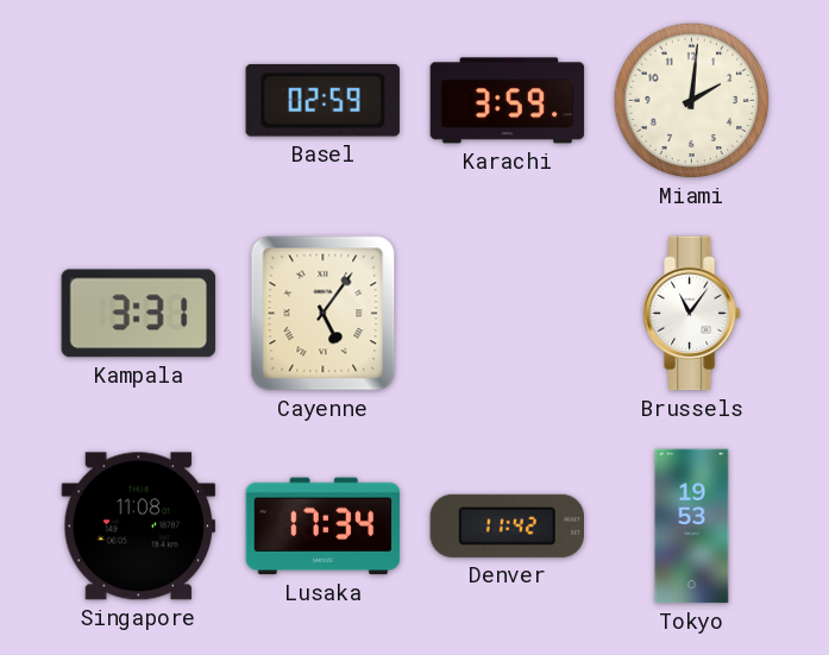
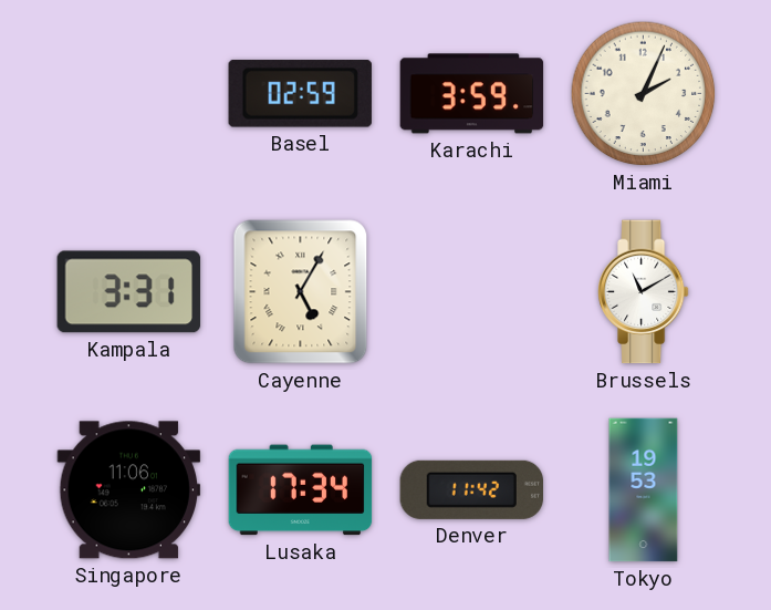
Miami: 2:01 -> 2:04 (644, 94)
Cayenne: 5:06 -> 5:05 (301, 292)
Brussels: 11:06 -> 11:10 (643, 292)
Singapore: 11:08 -> 11:06 (129, 490)
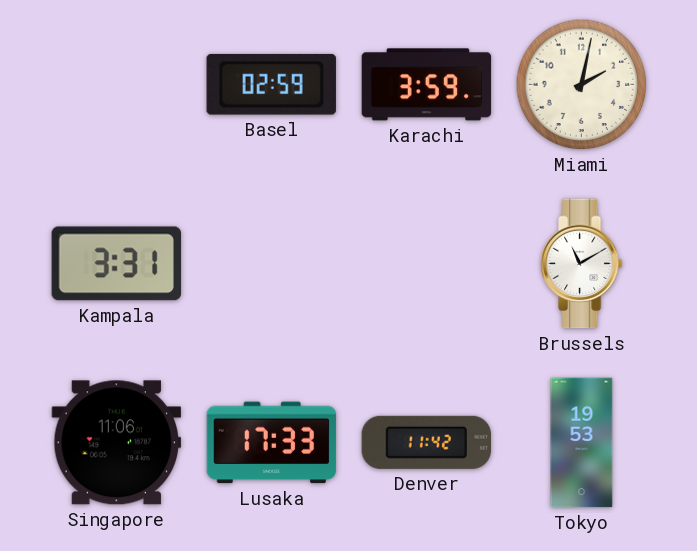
Miami: 2:04 -> 2:02 (582, 85)
Cayenne: 5:05 -> none (301, 292)
Lusaka: 17:34 -> 17:33 (272, 443)
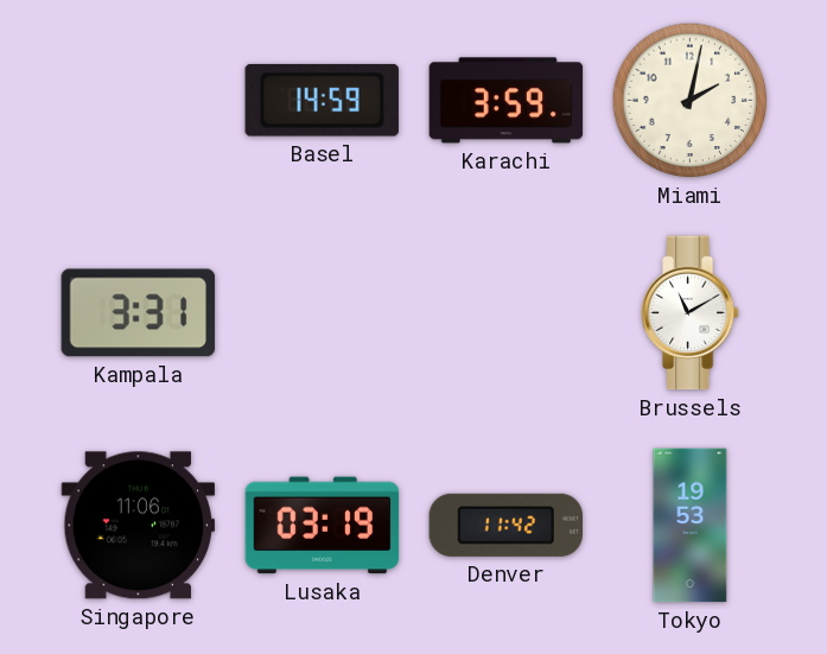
Basel: 02:59 -> 14:59 (322, 100)
Lusaka: 17:33 -> 03:19 (323, 526)
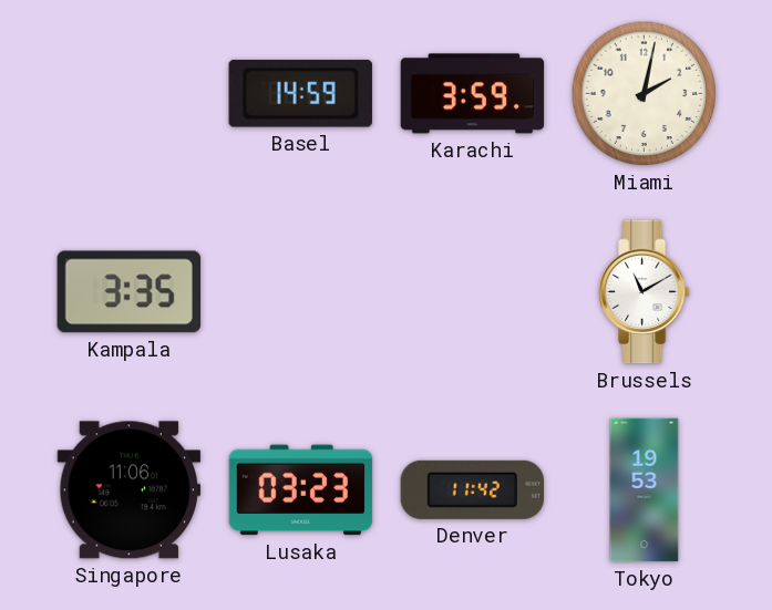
Kampala: 3:31 -> 3:35 (130, 292)
Lusaka: 03:19 -> 03:23 (301, 490)
